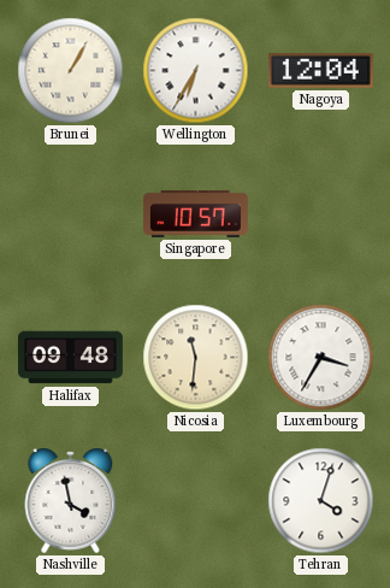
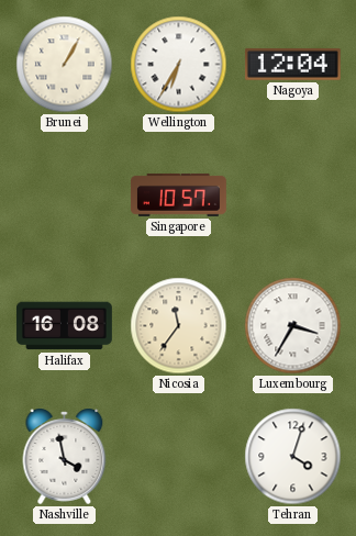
Halifax: 09:48 -> 16:08 (64, 326)
Nicosia: 11:31 -> 11:36 (179, 326)
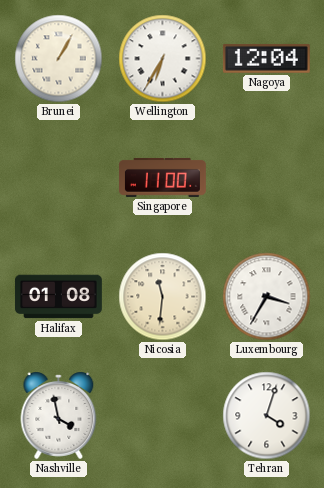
Singapore: 10:57 -> 11:00 (162, 177)
Halifax: 16:08 -> 01:08 (58, 297)
Nicosia: 11:36 -> 11:31 (163, 297)
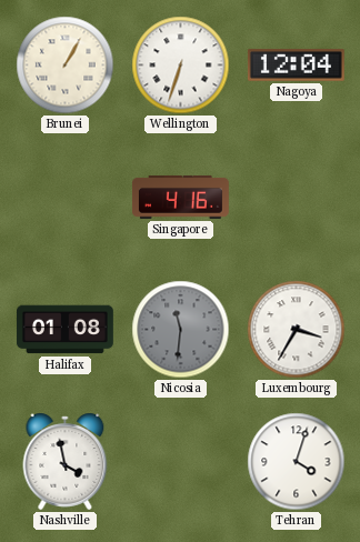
Wellington: 6:35 -> 6:33 (181, 66)
Singapore: 11:00 -> 4:16 (180, 197)
Nicosia dial: cream -> grey (181, 330)
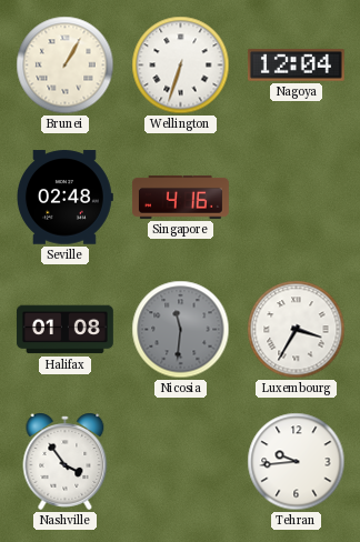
Seville: none -> 02:48 (64, 198)
Nashville: 3:58 -> 3:54 (66, 461)
Tehran: 4:03 -> 9:44 (297, 462)
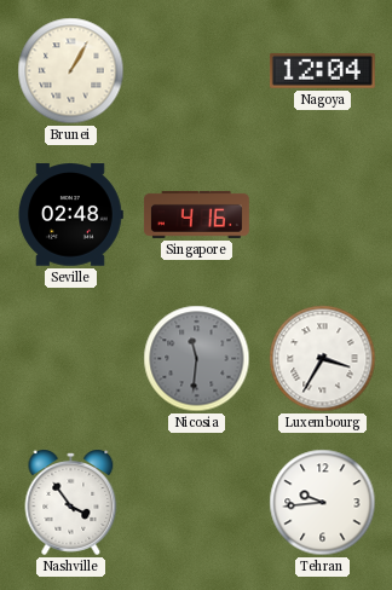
Wellington: 6:33 -> none (181, 66)
Halifax: 01:08 -> none (64, 330)
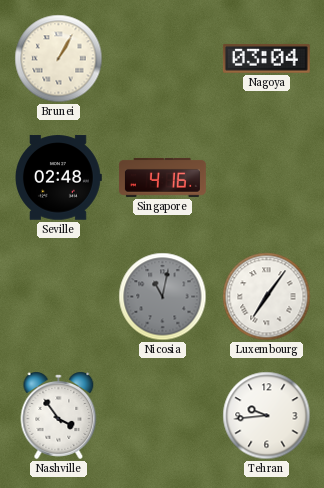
Nagoya: 12:04 -> 03:04 (266, 59)
Nicosia: 11:31 -> 11:02 (163, 297)
Luxembourg: 3:35 -> 7:06 (267, 297)
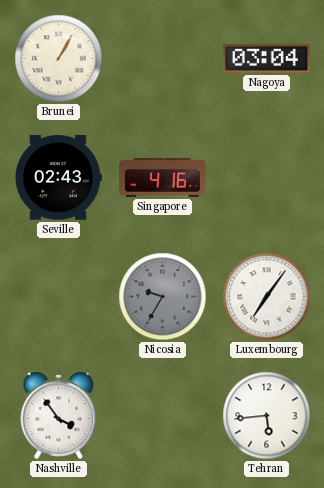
Seville: 02:48 -> 02:43 (58, 178)
Nicosia: 11:02 -> 9:35 (163, 297)
Tehran: 9:44 -> 5:44 (267, 416)
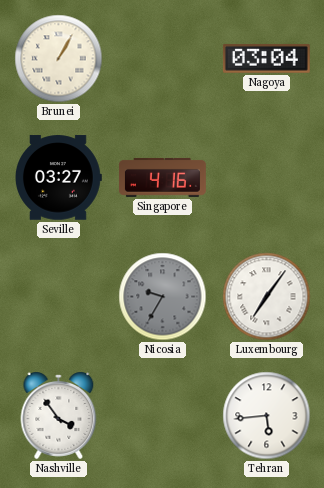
Seville: 02:43 -> 03:27 (58, 178)
